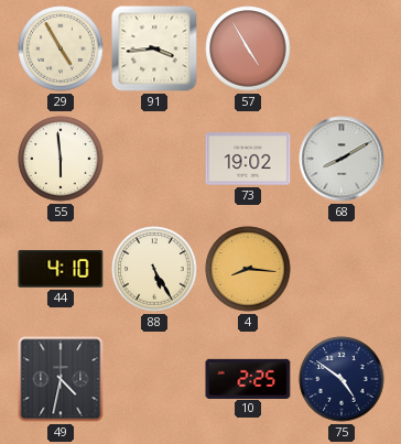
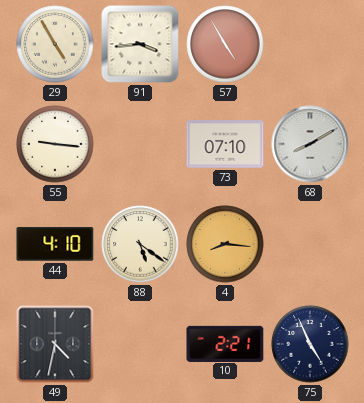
55: 5:59 -> 9:16 (55, 144)
73: 19:02 -> 07:10 (225, 144)
88: 5:25 -> 5:21 (140, 244)
10: 2:25 -> 2:21 (225, 343)
75: 4:51 -> 4:56 (310, 344)
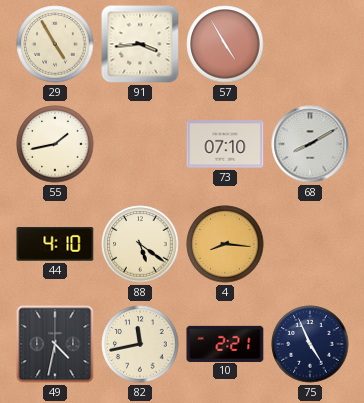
55: 9:16 -> 1:43 (55, 144)
82: none -> 11:43 (140, 344)
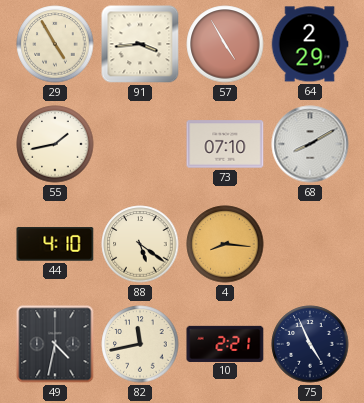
64: none -> 2:29 (310, 44)
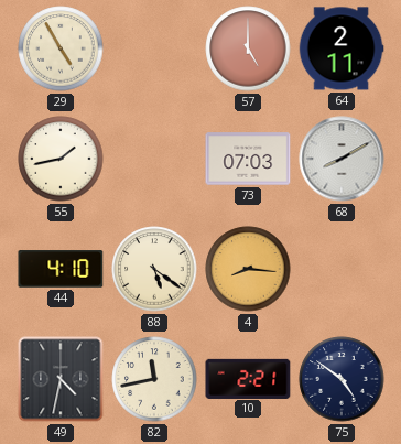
91: 3:44 -> none (140, 44)
57: 4:55 -> 5:00 (248, 48)
64: 2:29 -> 2:11 (342, 48)
73: 07:10 -> 07:03 (248, 159)
75: 4:56 -> 4:51 (342, 379)
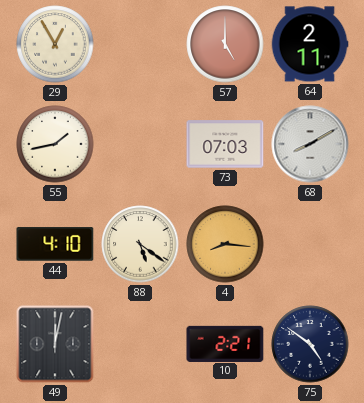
29: 4:55 -> 12:55 (55, 44)
49: 4:32 -> 12:02 (55, 344)
82: 11:43 -> none (154, 379)
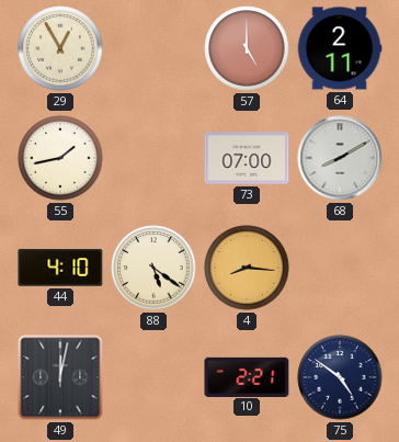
73: 07:03 -> 07:00 (247, 158)
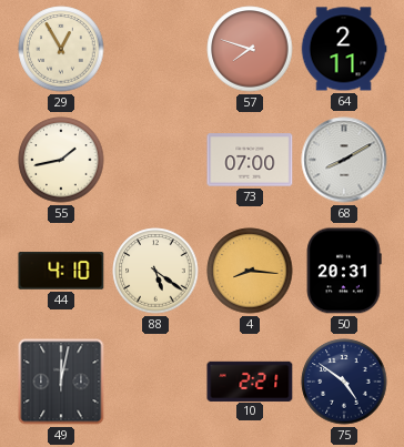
57: 5:00 -> 7:48 (250, 49)
50: none -> 20:31 (344, 271)
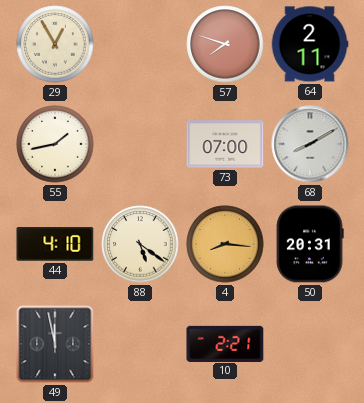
49: 12:02 -> 11:58 (55, 344)
75: 4:51 -> none (344, 382)
